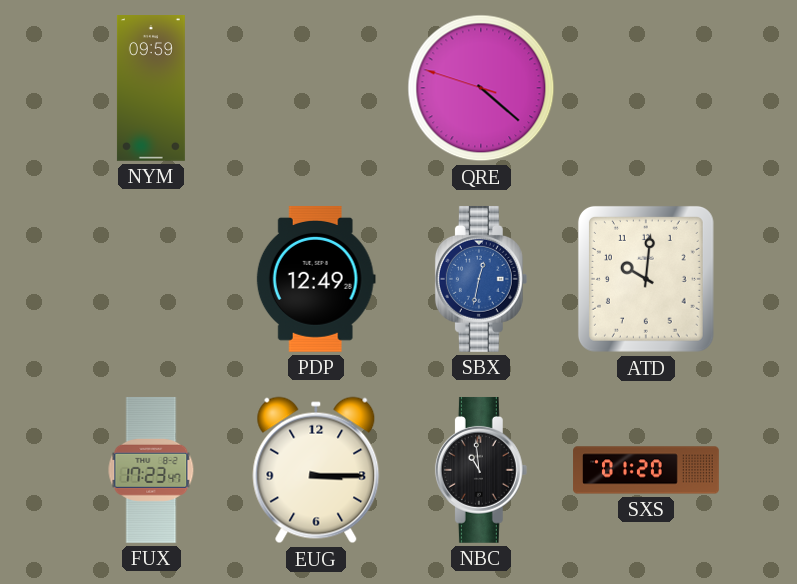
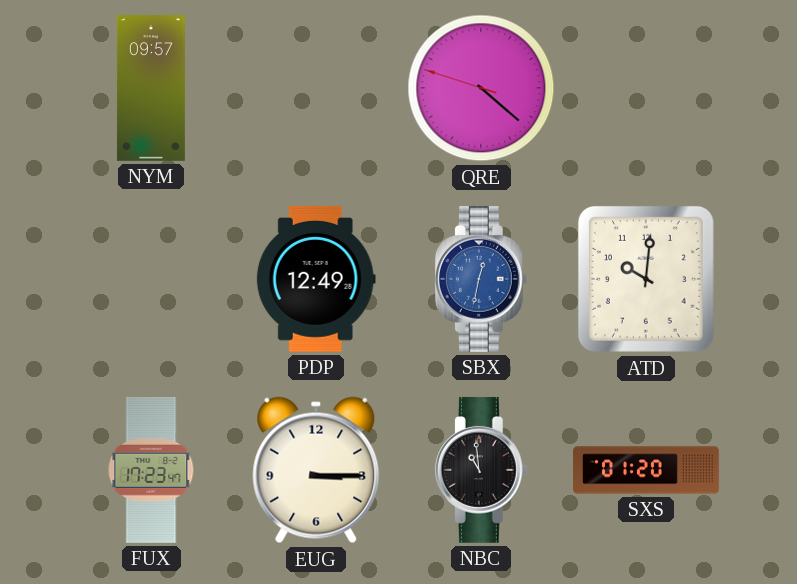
NYM: 09:59 -> 09:57 (151, 89)
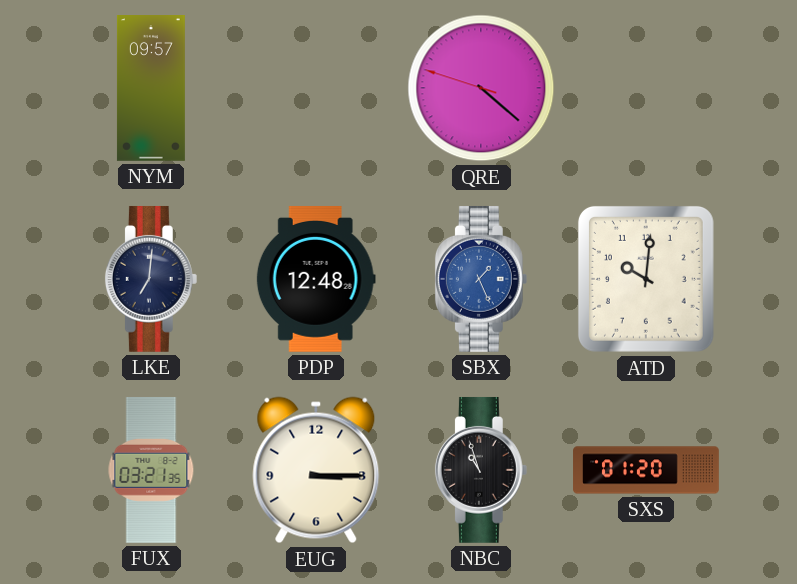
LKE: none -> 7:01 (151, 279)
PDP: 12:49 -> 12:48 (316, 279)
SBX: 12:32 -> 1:26 (481, 279)
FUX: 17:23 -> 03:21 (151, 470)
NBC: 10:59 -> 10:57 (481, 470)
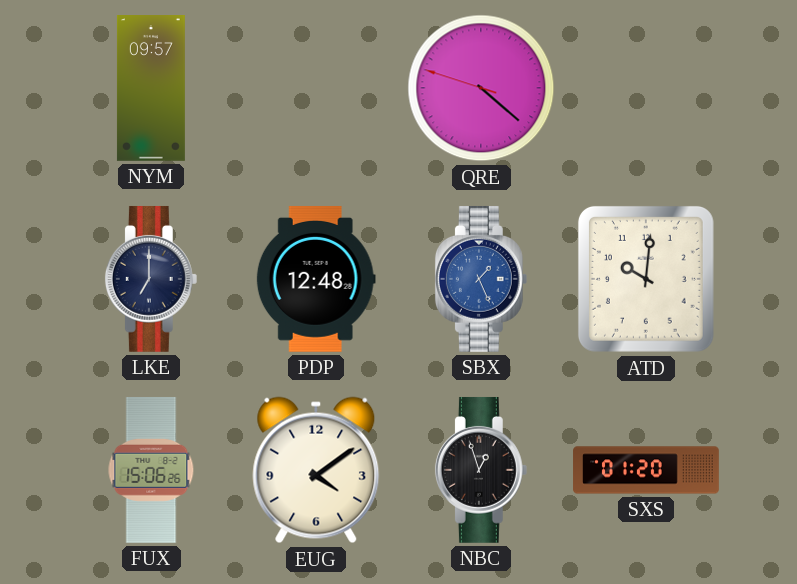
LKE: 7:01 -> 7:00 (151, 279)
FUX: 03:21 -> 15:06 (151, 470)
EUG: 3:15 -> 4:09 (316, 470)
NBC: 10:57 -> 12:57 (481, 470)
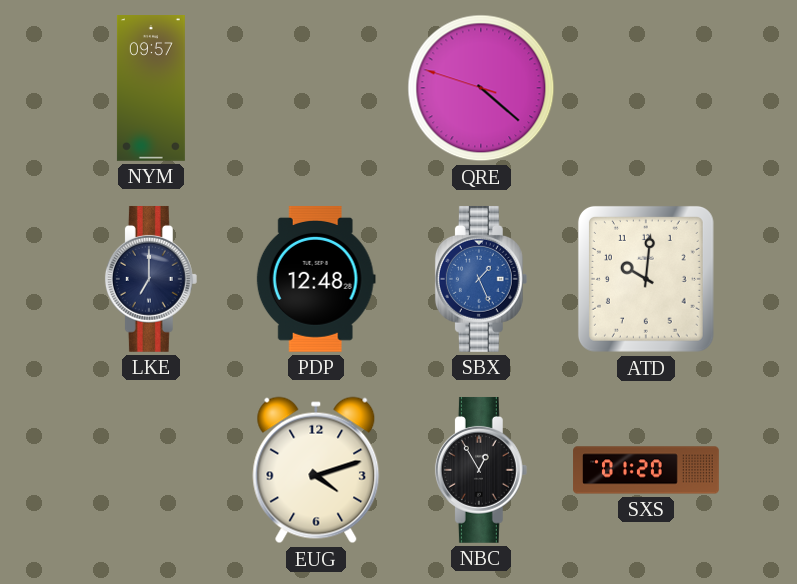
FUX: 15:06 -> none (151, 470)
EUG: 4:09 -> 4:12 (316, 470)
NBC: 12:57 -> 12:55 (481, 470)
